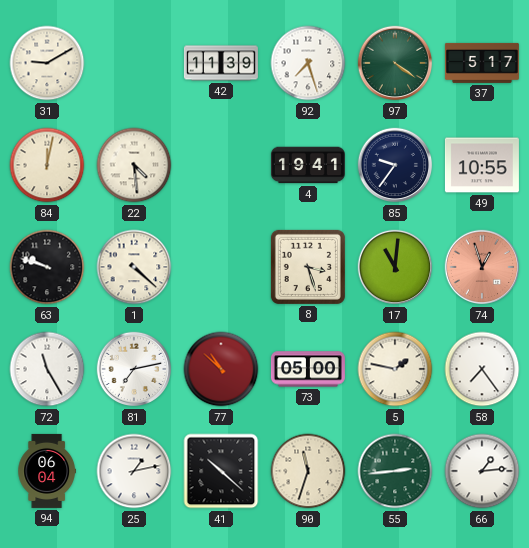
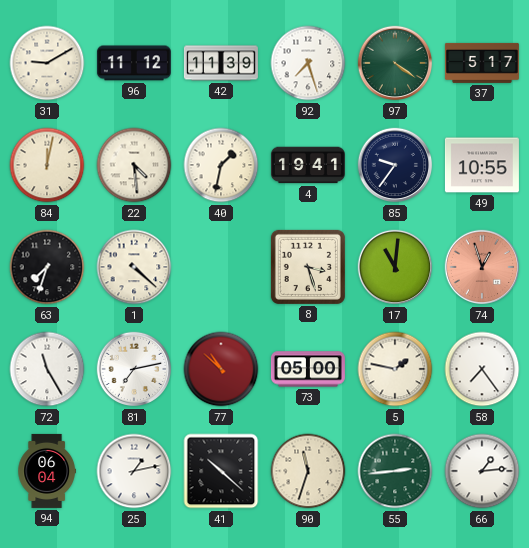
96: none -> 11:12 (134, 63)
40: none -> 1:32 (221, 165)
63: 9:48 -> 7:33 (47, 267)
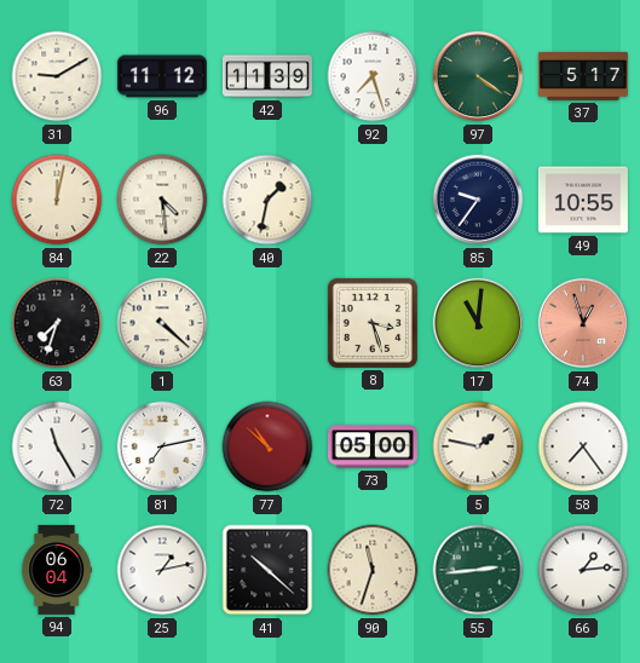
4: 19:41 -> none (308, 165)
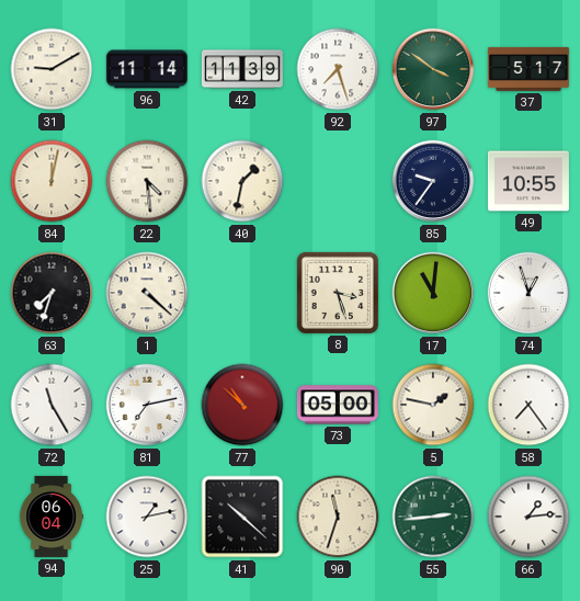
96: 11:12 -> 11:14 (147, 69)
97: 4:21 -> 3:51 (433, 69)
74 dial: salmon -> white (528, 293)
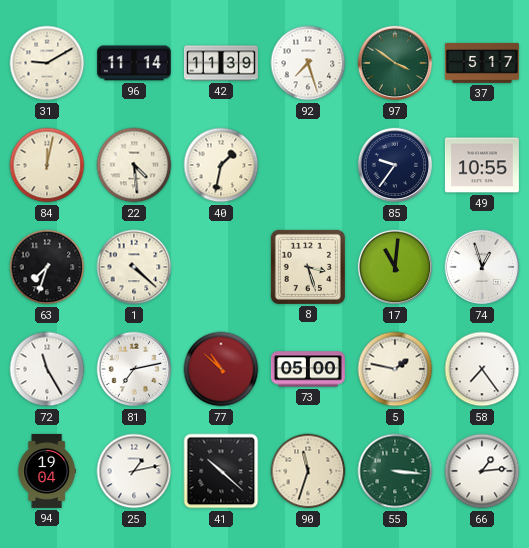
94: 06:04 -> 19:04 (46, 471)
55: 2:44 -> 3:16 (395, 471)
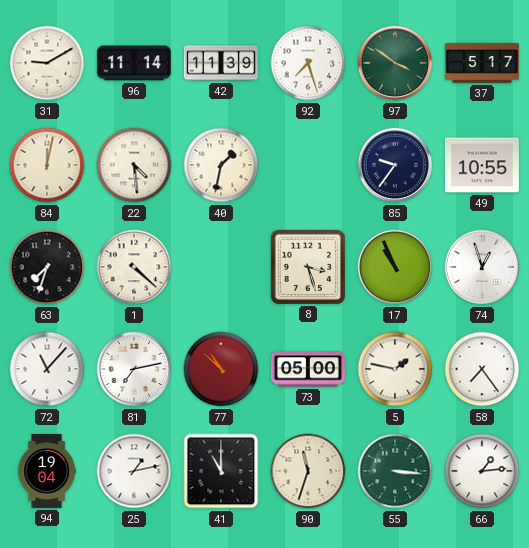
17: 11:01 -> 10:56 (395, 267)
72: 11:25 -> 11:07 (47, 369)
41: 10:22 -> 11:00 (221, 471)
